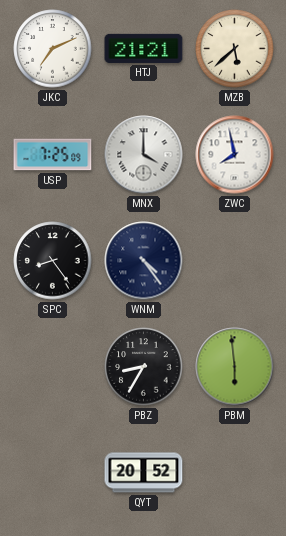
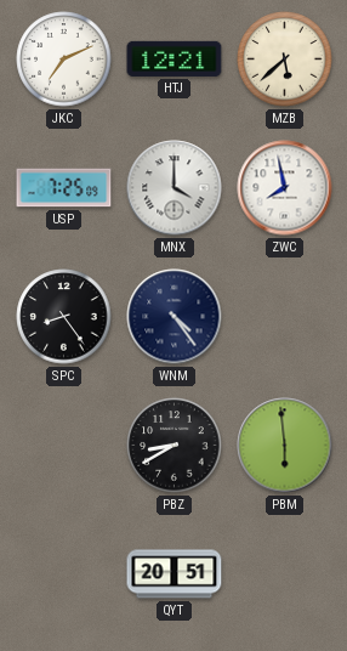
HTJ: 21:21 -> 12:21 (175, 58)
PBZ: 8:35 -> 8:40 (175, 446)
QYT: 20:52 -> 20:51 (175, 574)
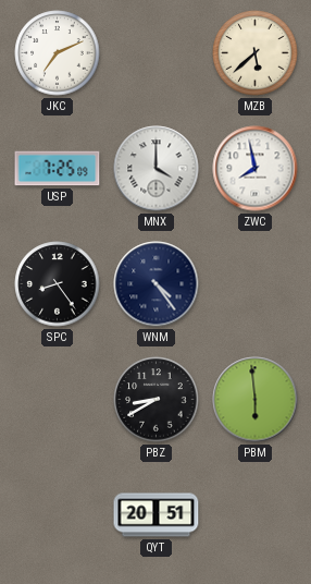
HTJ: 12:21 -> none (175, 58)
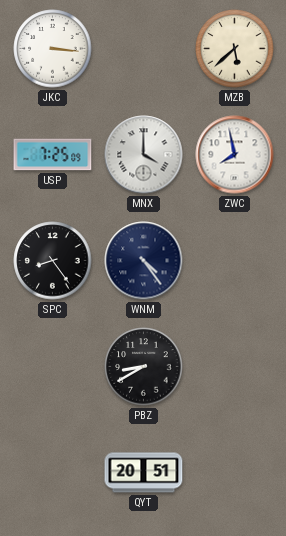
JKC: 7:11 -> 3:16 (53, 49)
PBM: 5:59 -> none (256, 400)
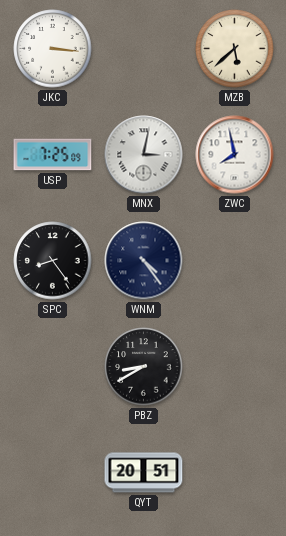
MNX: 4:00 -> 3:02 (144, 155)
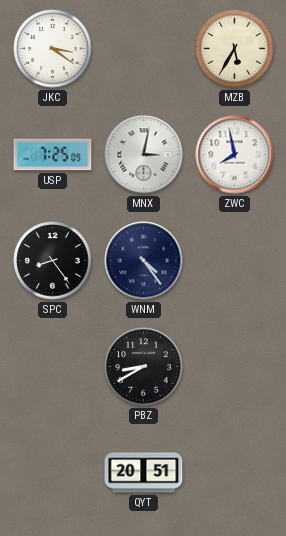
JKC: 3:16 -> 3:21 (53, 49)
MZB: 5:38 -> 5:35 (235, 49)
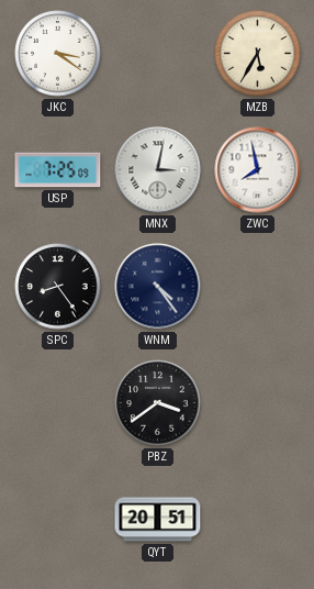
PBZ: 8:40 -> 3:39 (158, 403)
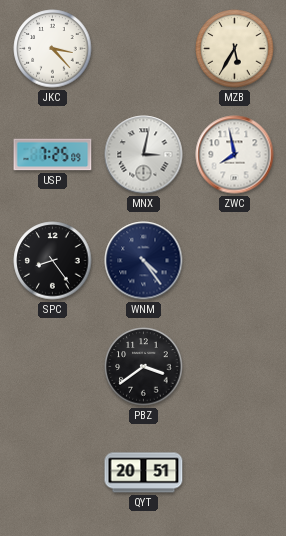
JKC: 3:21 -> 3:23 (53, 49)
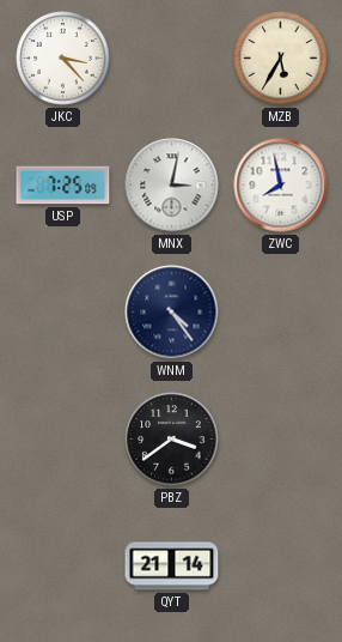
SPC: 8:24 -> none (53, 261)
QYT: 20:51 -> 21:14 (172, 567)
